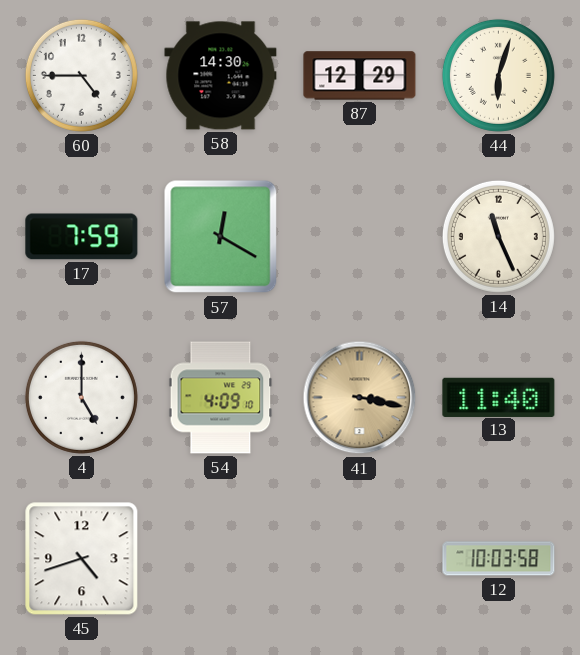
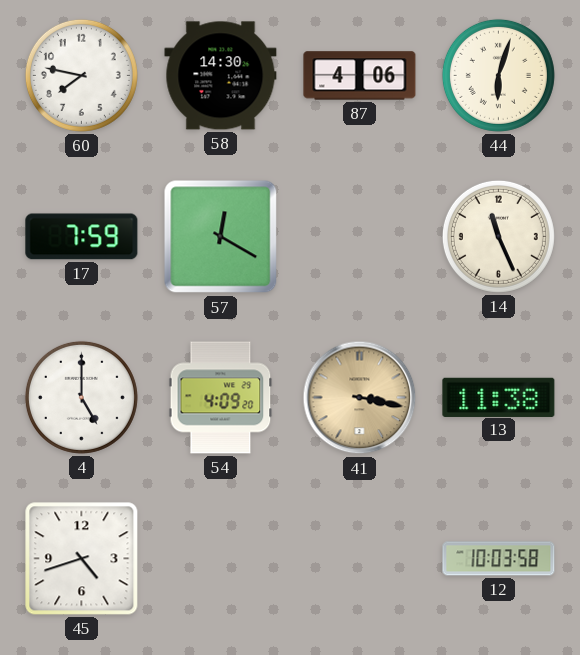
60: 4:45 -> 7:47 (81, 75)
87: 12:29 -> 4:06 (360, 76)
54: 4:09:10 -> 4:09:20 (221, 398)
13: 11:40 -> 11:38 (499, 397)
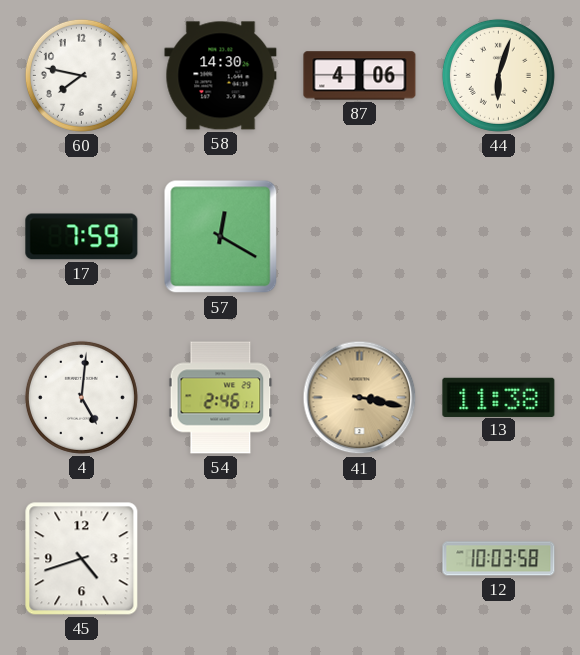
14: 11:26 -> none (498, 236)
4: 5:00 -> 5:01 (81, 397)
54: 4:09 -> 2:46 (221, 398)
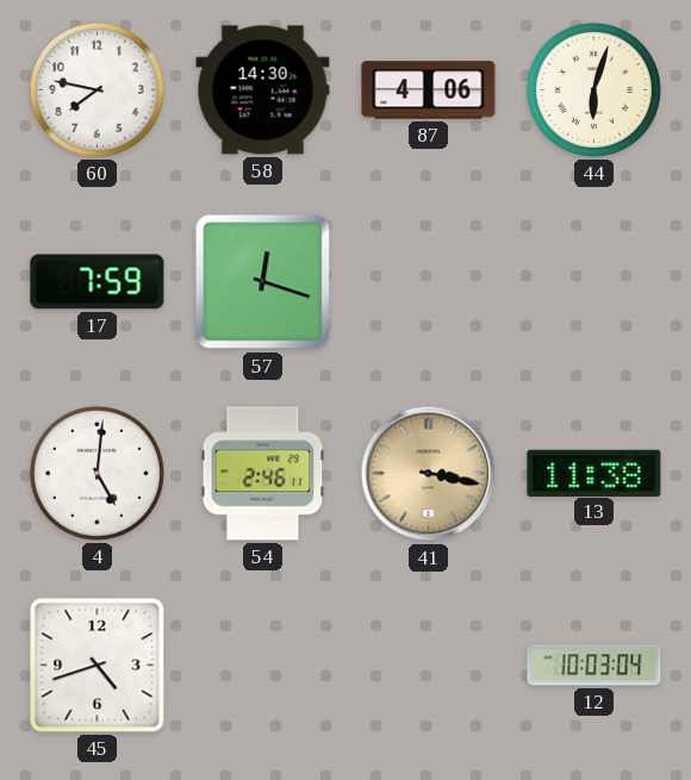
57: 12:20 -> 12:18 (263, 282)
12: 10:03:58 -> 10:03:04 (594, 666)
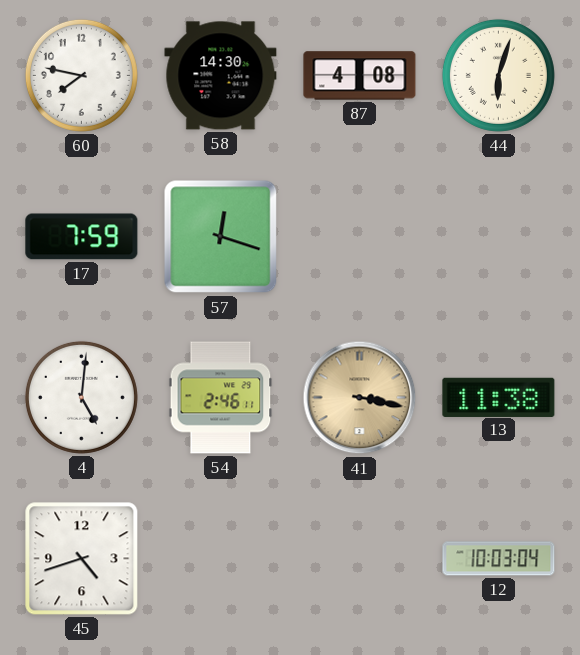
87: 4:06 -> 4:08 (360, 76)
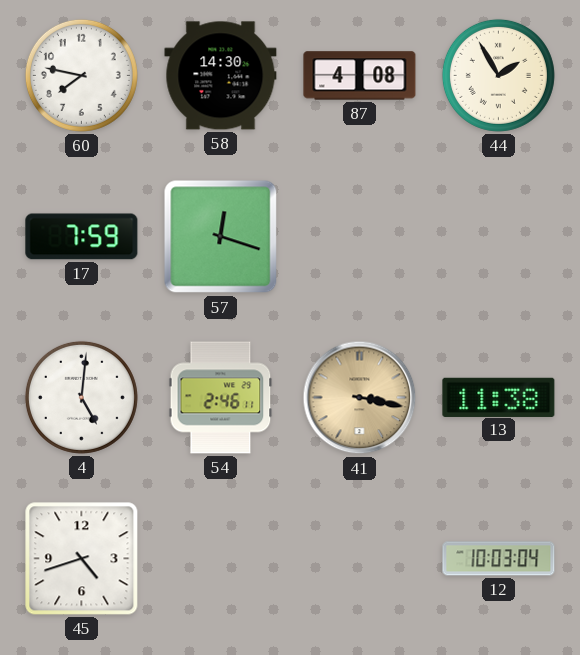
44: 6:03 -> 1:55 (498, 75)
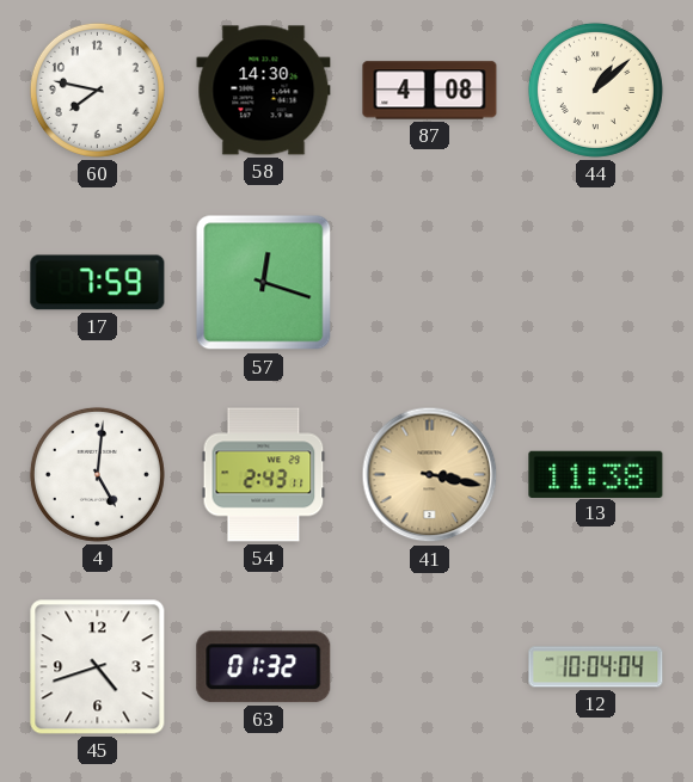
44: 1:55 -> 1:08 (595, 90)
54: 2:46 -> 2:43 (264, 475)
63: none -> 01:32 (264, 667)
12: 10:03 -> 10:04 (596, 667)
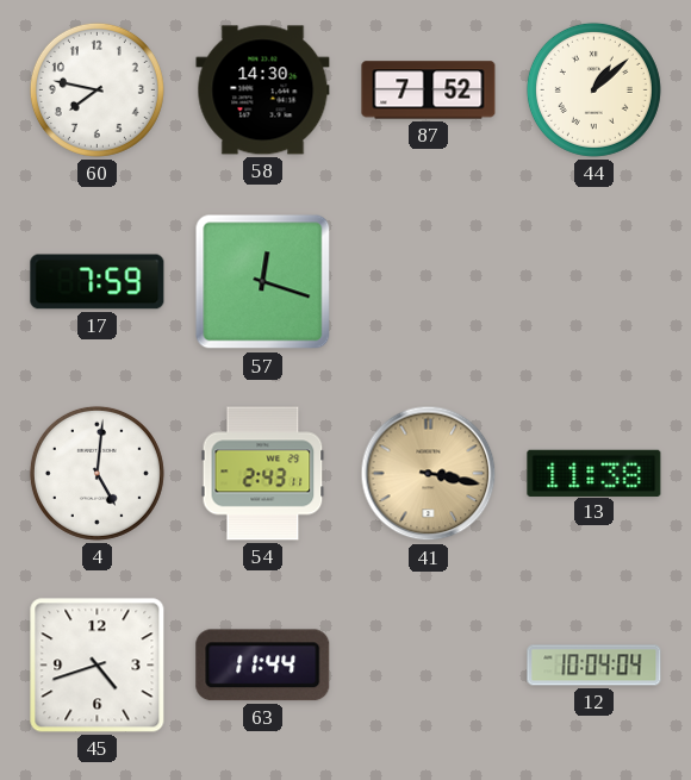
87: 4:08 -> 7:52 (429, 91)
63: 01:32 -> 11:44 (263, 666)
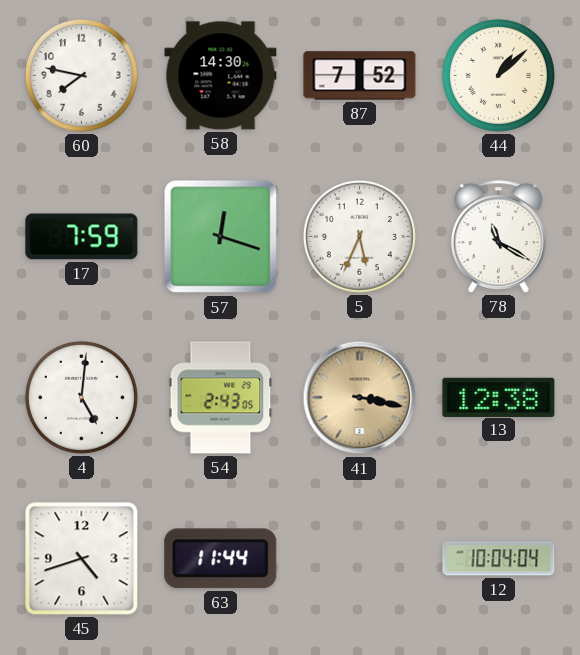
5: none -> 5:34 (359, 236)
78: none -> 11:20 (498, 237)
54: 2:43:11 -> 2:43:05 (221, 398)
13: 11:38 -> 12:38 (499, 397)
